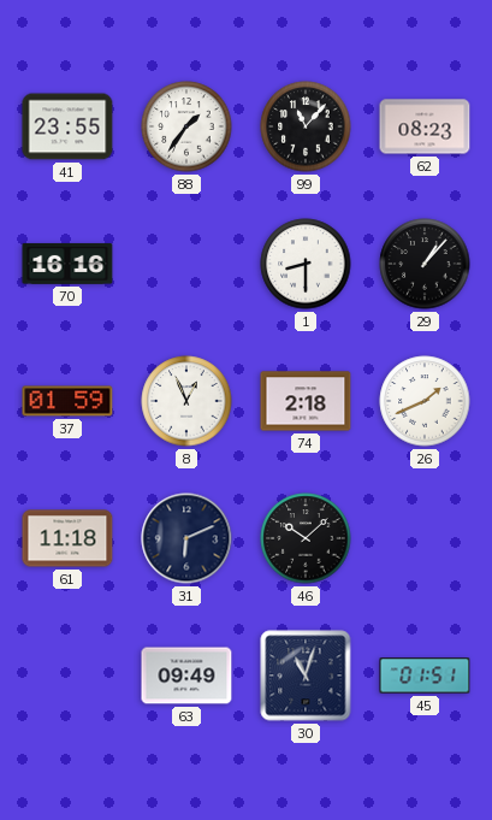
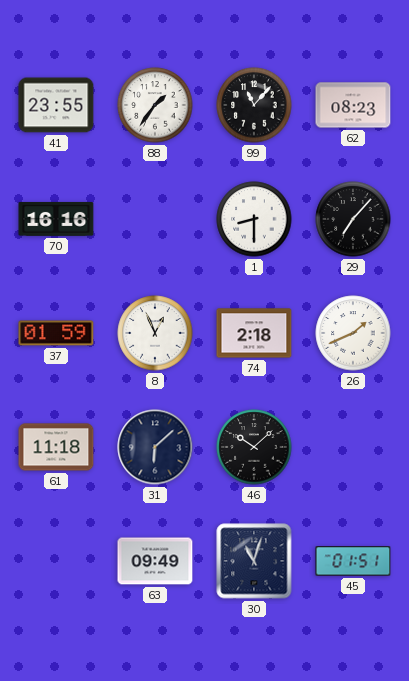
29: 1:07 -> 7:07 (353, 219)
31: 6:11 -> 6:08 (155, 447)
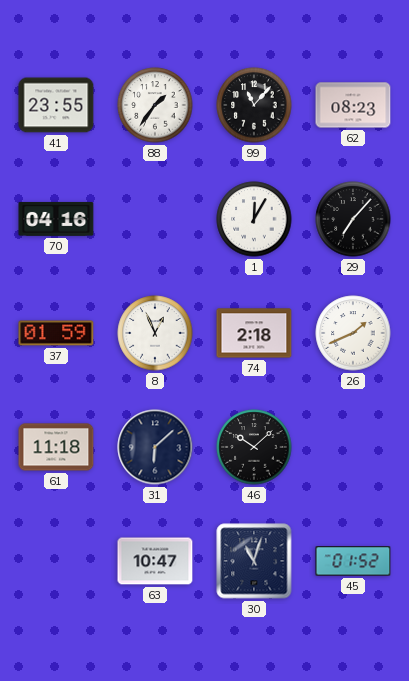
70: 16:16 -> 04:16 (56, 219)
1: 8:30 -> 12:05 (254, 219)
63: 09:49 -> 10:47 (155, 561)
45: 01:51 -> 01:52 (353, 561)
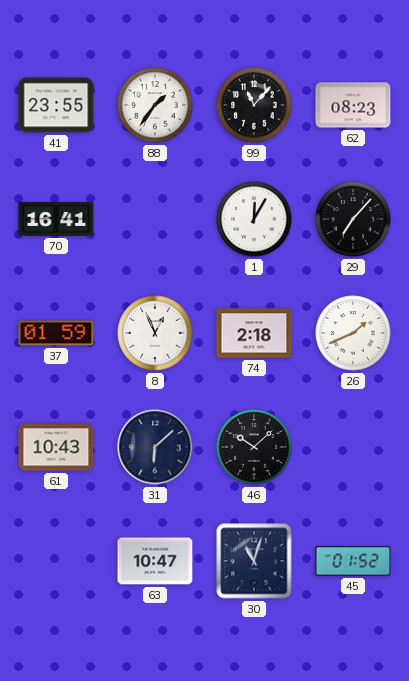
70: 04:16 -> 16:41 (56, 219)
61: 11:18 -> 10:43 (56, 447)
